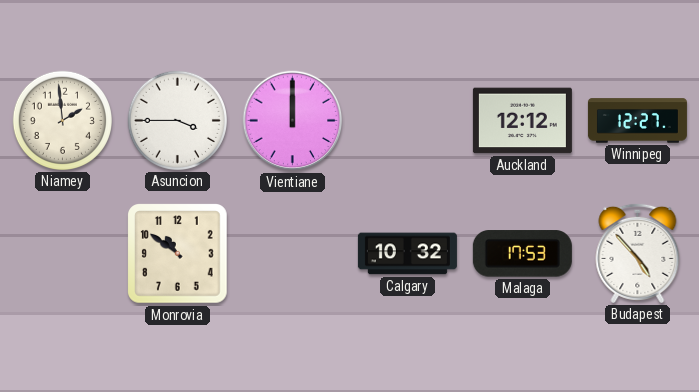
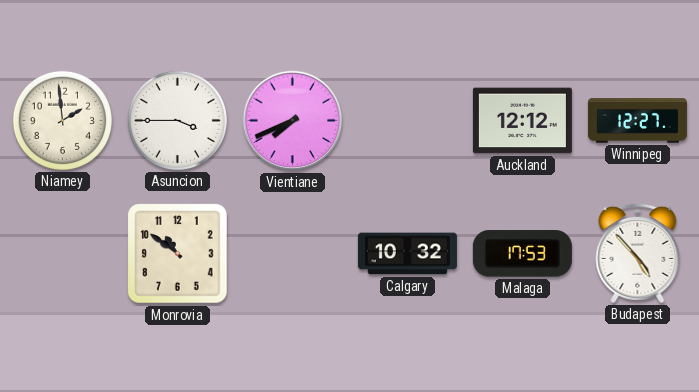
Vientiane: 12:00 -> 7:41 (293, 121)
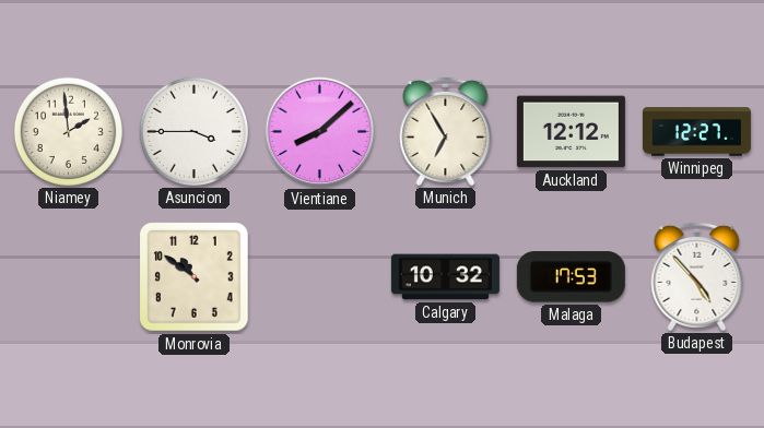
Vientiane: 7:41 -> 8:08 (320, 132)
Munich: none -> 6:55 (446, 131)
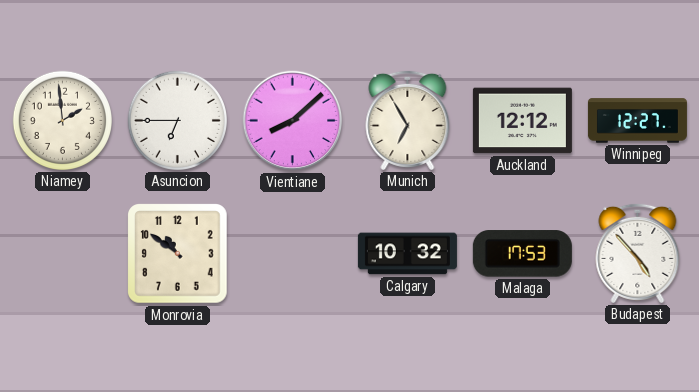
Asuncion: 3:45 -> 6:45 (177, 120)
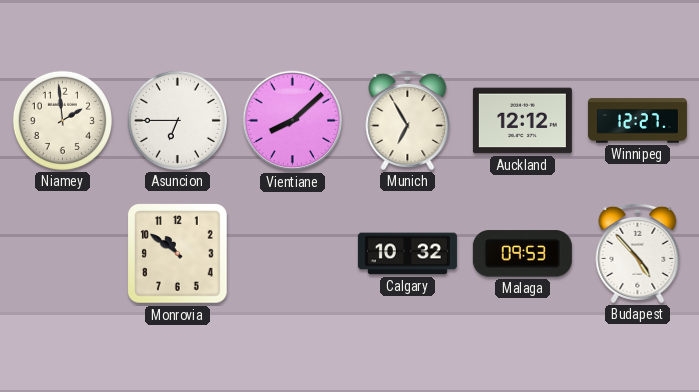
Malaga: 17:53 -> 09:53 (522, 254)
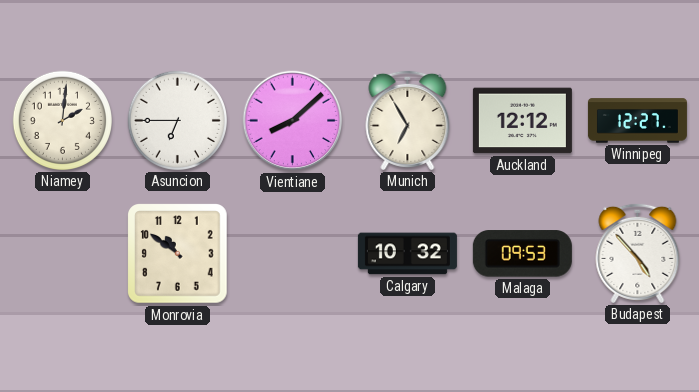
Niamey: 1:59 -> 2:01 (62, 120)
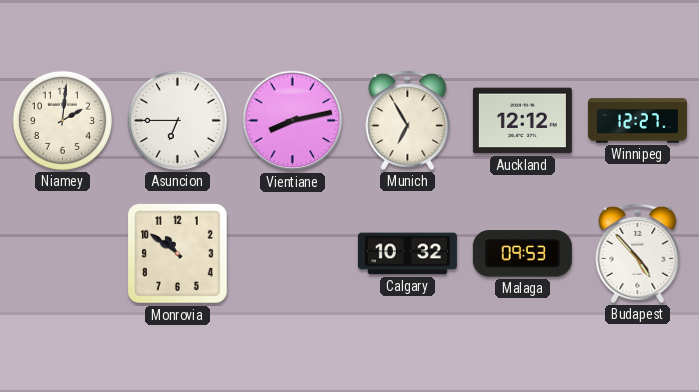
Vientiane: 8:08 -> 8:13 (293, 121)
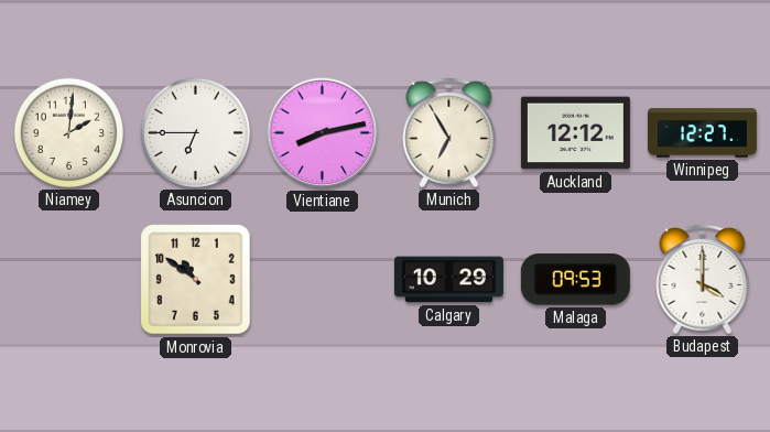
Calgary: 10:32 -> 10:29 (448, 280)
Budapest: 4:53 -> 4:00 (703, 279)
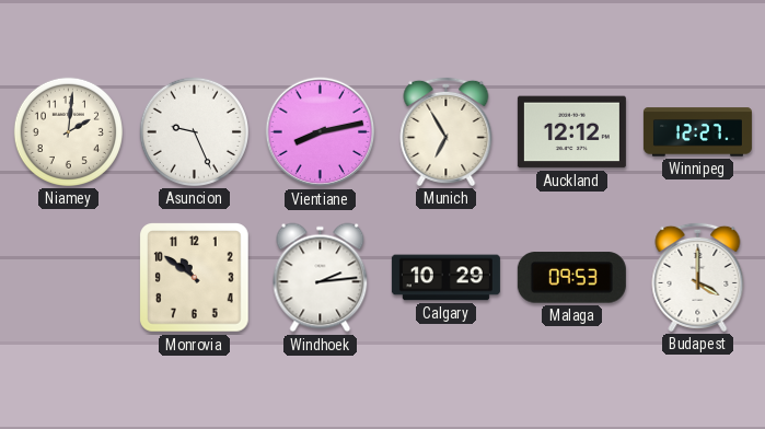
Asuncion: 6:45 -> 9:26 (194, 131)
Windhoek: none -> 2:14 (321, 278)
